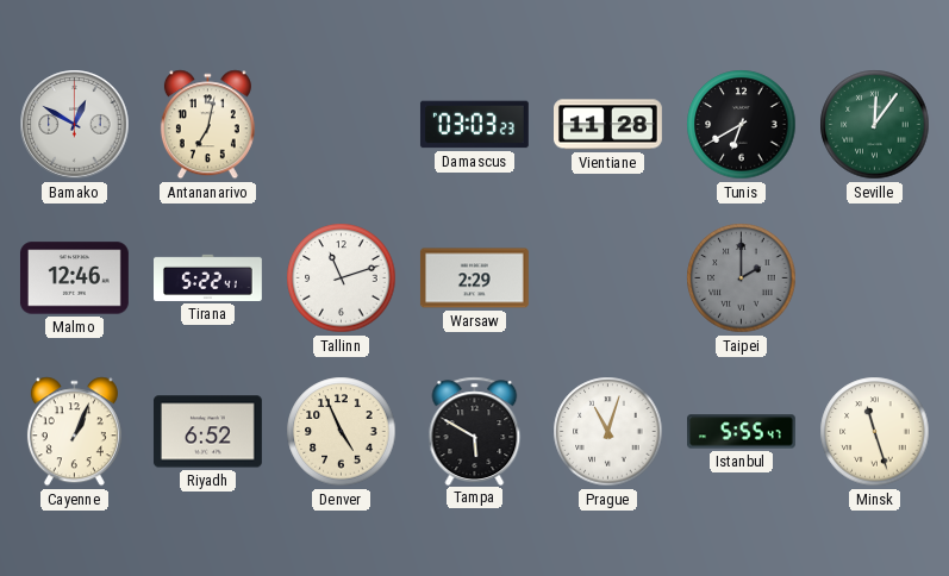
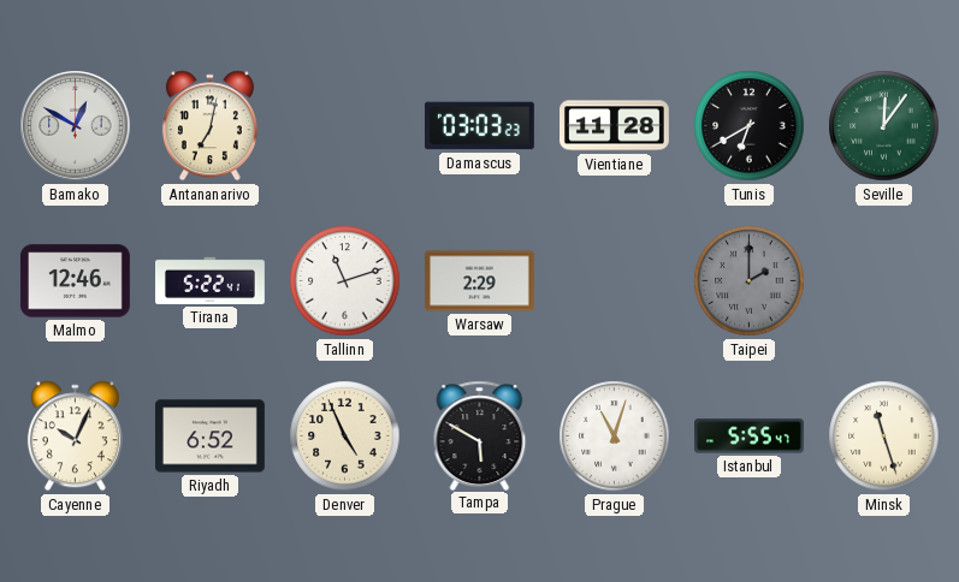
Cayenne: 1:04 -> 10:04 (75, 437)
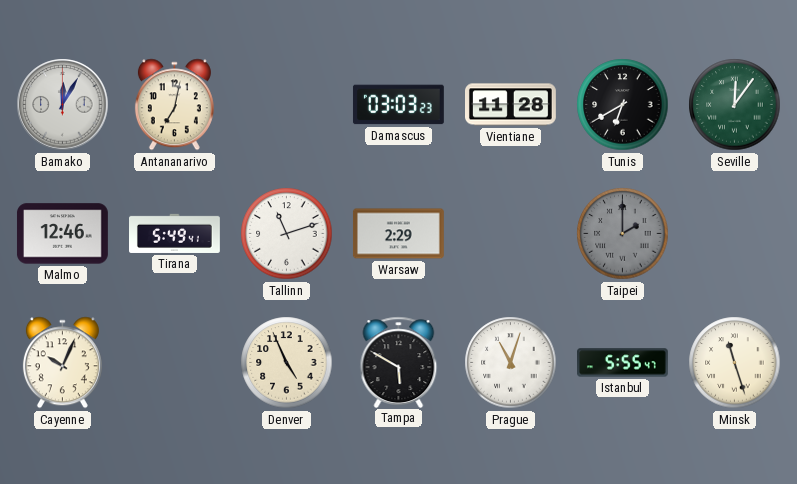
Bamako: 12:50 -> 12:05 (63, 105)
Tirana: 5:22 -> 5:49 (175, 233)
Riyadh: 6:52 -> none (211, 437)
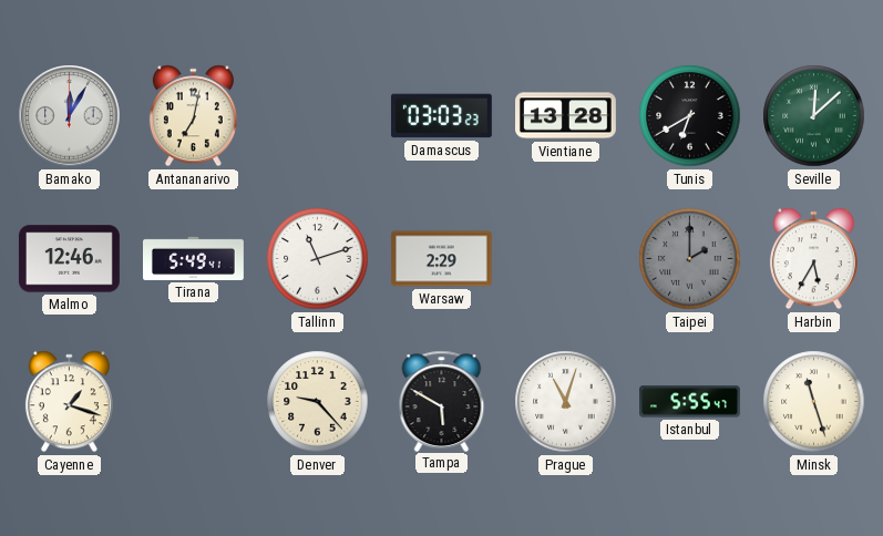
Vientiane: 11:28 -> 13:28 (566, 116)
Seville: 12:06 -> 12:08 (814, 116)
Harbin: none -> 5:35 (813, 259)
Cayenne: 10:04 -> 1:18 (69, 402)
Denver: 4:56 -> 9:23 (318, 402)
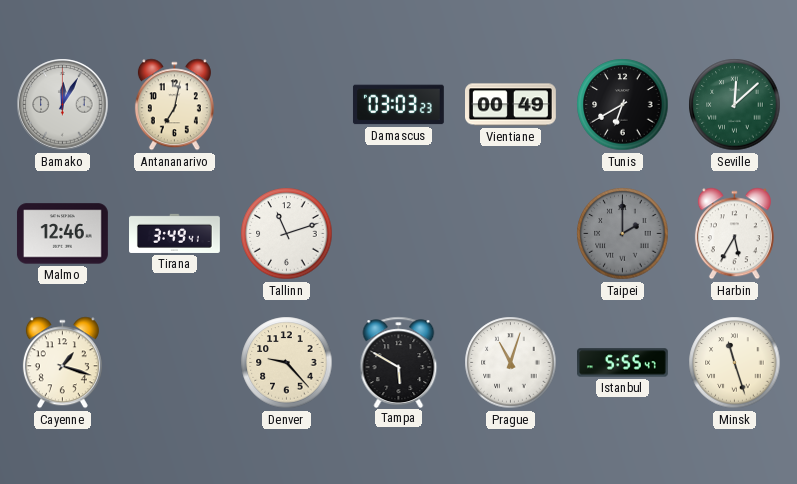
Vientiane: 13:28 -> 00:49 (511, 105)
Tirana: 5:49 -> 3:49 (175, 233)
Warsaw: 2:29 -> none (441, 259)
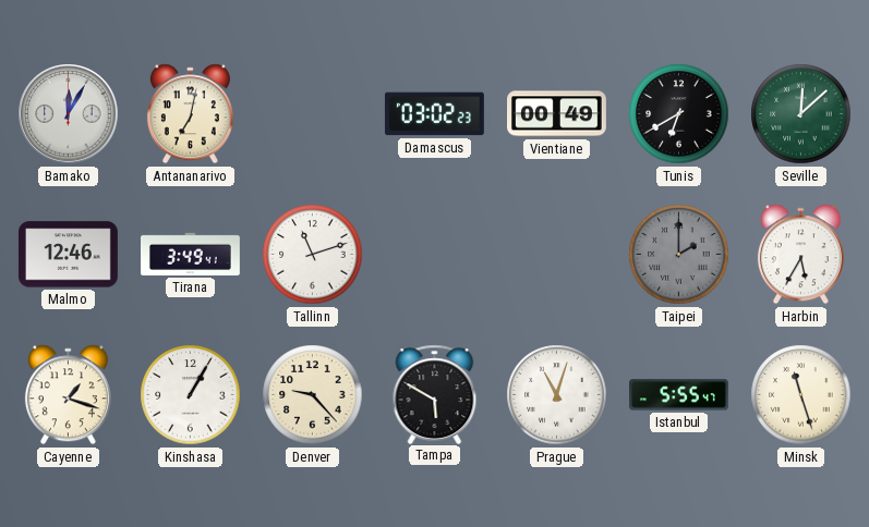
Damascus: 03:03 -> 03:02 (434, 114)
Kinshasa: none -> 1:05 (191, 395)
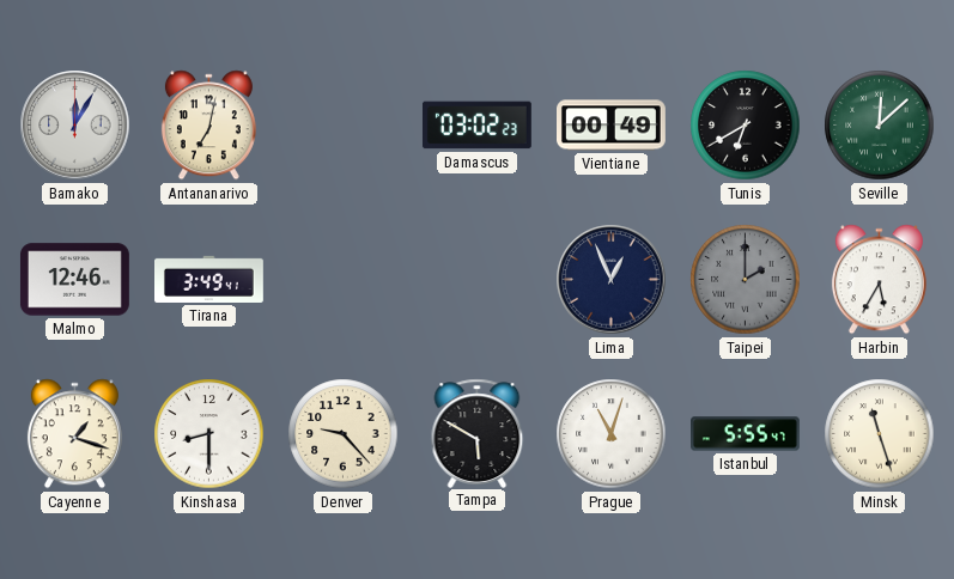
Tallinn: 11:12 -> none (313, 255)
Lima: none -> 12:56 (612, 280)
Kinshasa: 1:05 -> 8:30 (209, 434)
